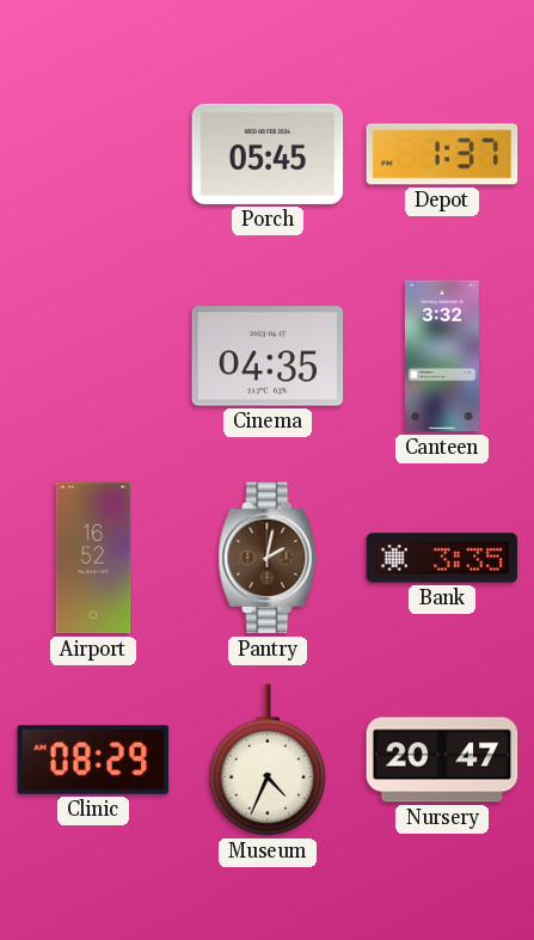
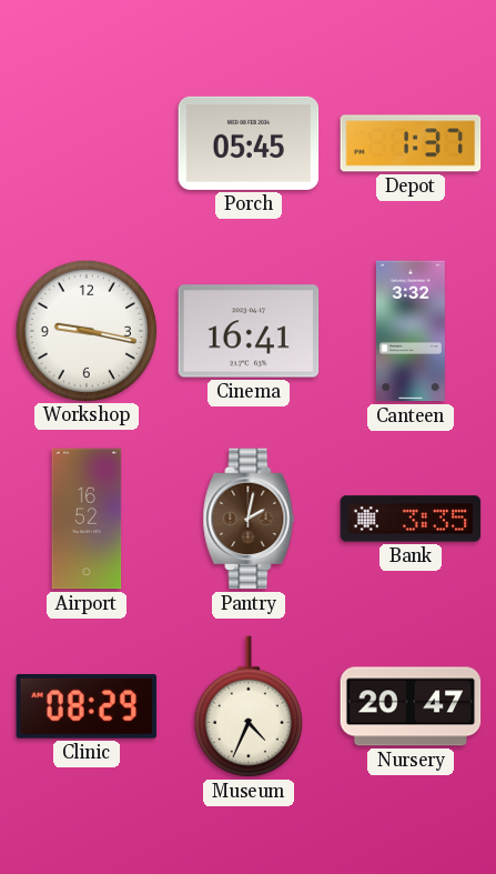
Workshop: none -> 9:17 (85, 330)
Cinema: 04:35 -> 16:41 (249, 331)
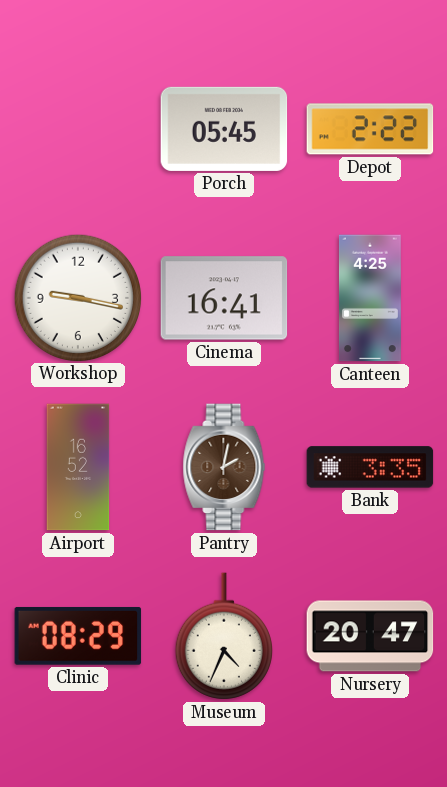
Depot: 1:37 -> 2:22 (370, 129)
Canteen: 3:32 -> 4:25 (370, 298)
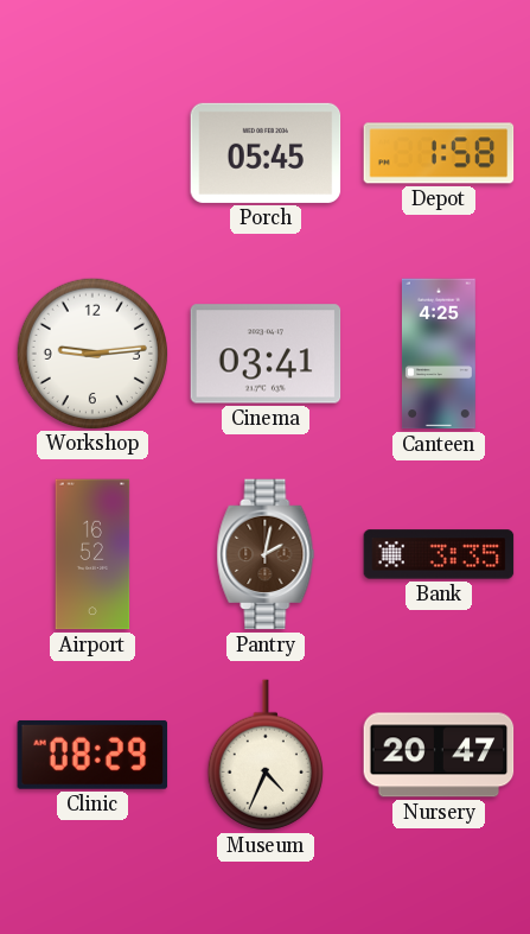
Depot: 2:22 -> 1:58 (439, 153)
Workshop: 9:17 -> 9:14 (91, 352)
Cinema: 16:41 -> 03:41 (266, 354)
